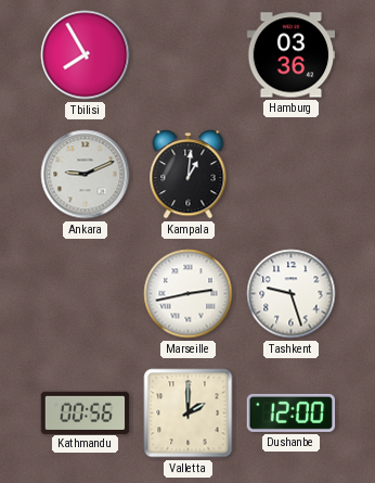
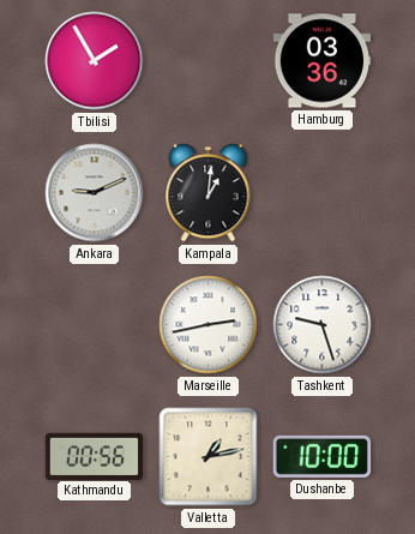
Tbilisi: 7:55 -> 1:55 (95, 61)
Valletta: 2:00 -> 1:13 (209, 457)
Dushanbe: 12:00 -> 10:00 (323, 456)
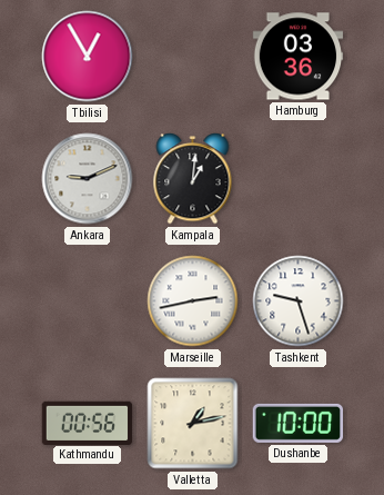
Tbilisi: 1:55 -> 12:55 (88, 57)
